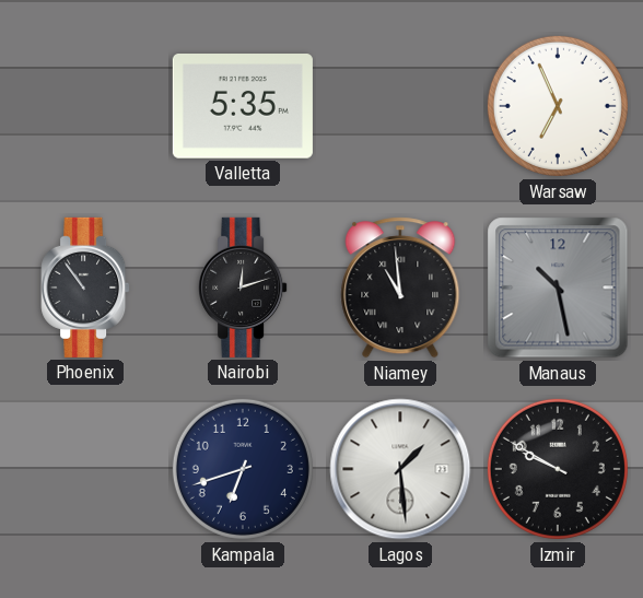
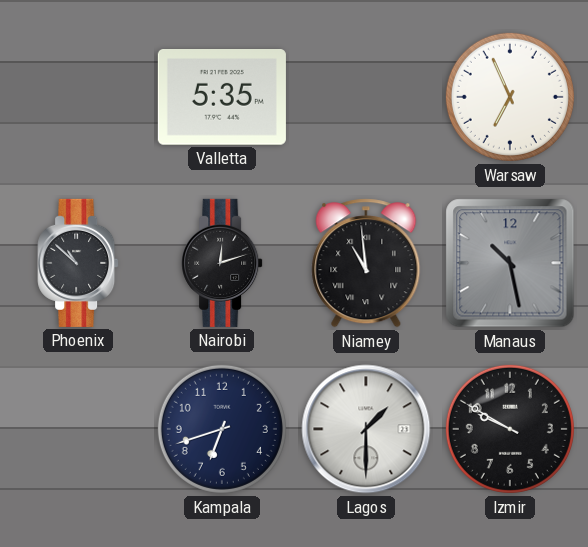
Phoenix: 10:54 -> 10:52 (78, 263)
Lagos: 1:29 -> 1:30 (366, 429)
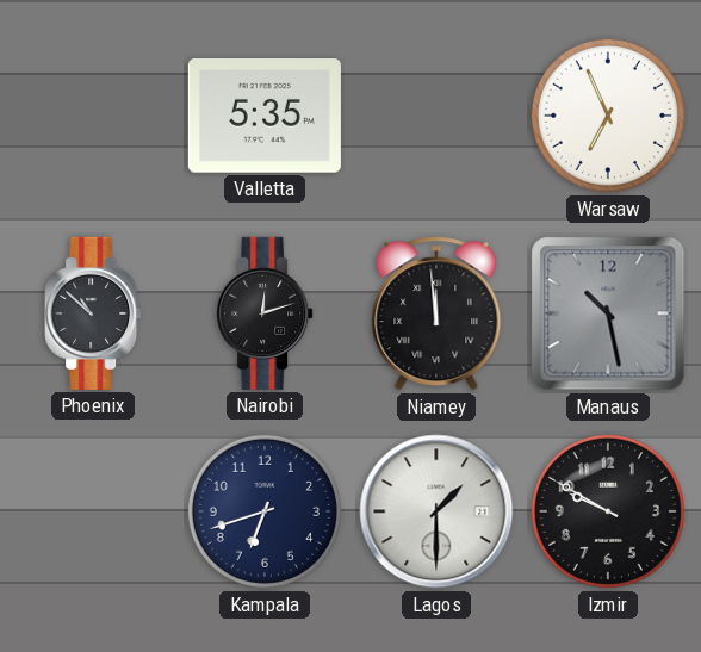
Niamey: 10:59 -> 11:59 (436, 313)
